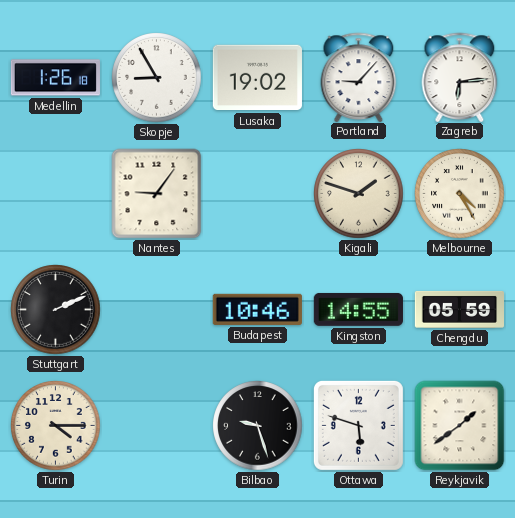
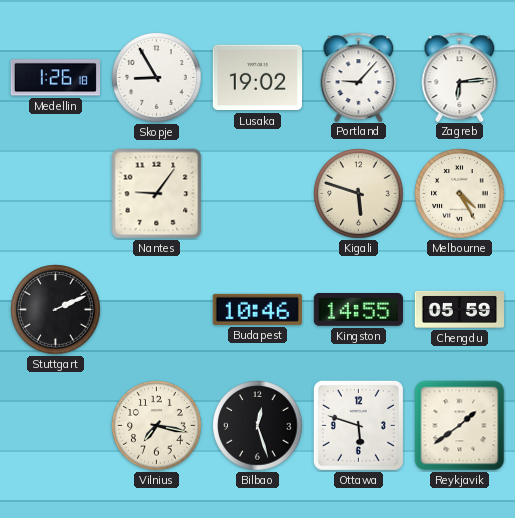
Kigali: 1:48 -> 5:48 (359, 194)
Turin: 4:15 -> none (56, 426)
Vilnius: none -> 7:17 (157, 426)
Bilbao: 9:27 -> 12:27 (258, 426)
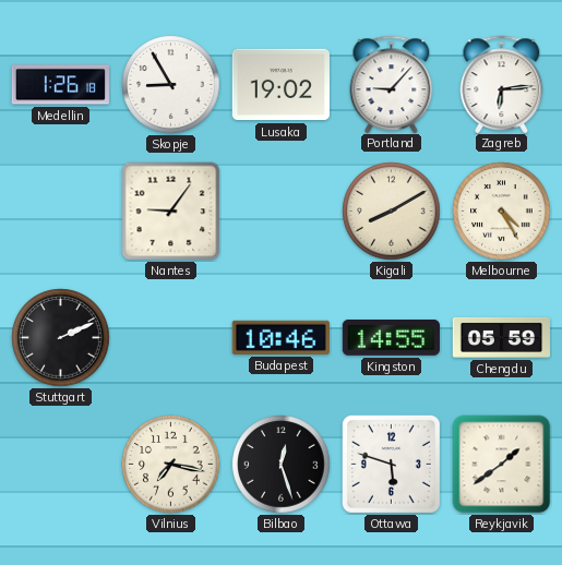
Kigali: 5:48 -> 8:10 (392, 212)
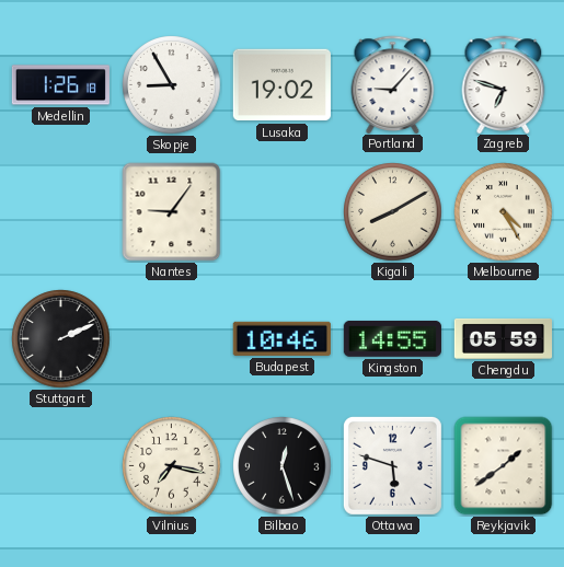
Zagreb: 6:14 -> 6:48 (504, 84)
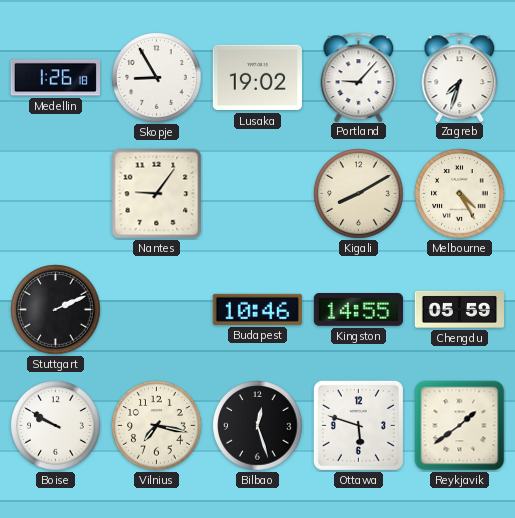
Zagreb: 6:48 -> 7:33 (460, 77)
Boise: none -> 9:50 (56, 426)
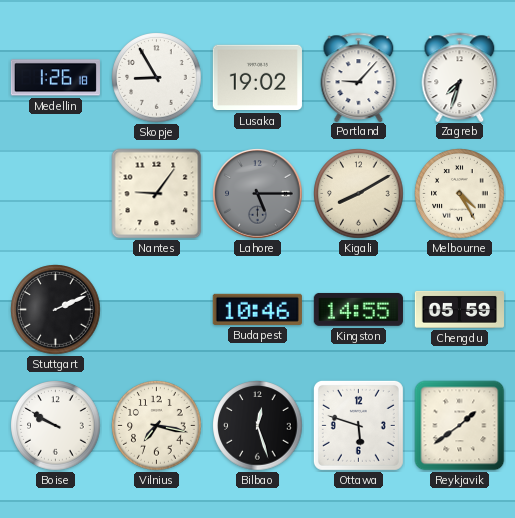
Lahore: none -> 5:15 (258, 194)
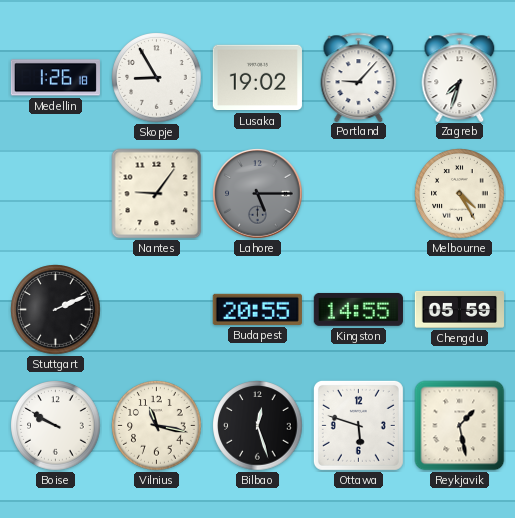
Kigali: 8:10 -> none (359, 194)
Budapest: 10:46 -> 20:55 (257, 309)
Vilnius: 7:17 -> 11:17 (157, 426)
Reykjavik: 1:39 -> 1:28 (460, 426)
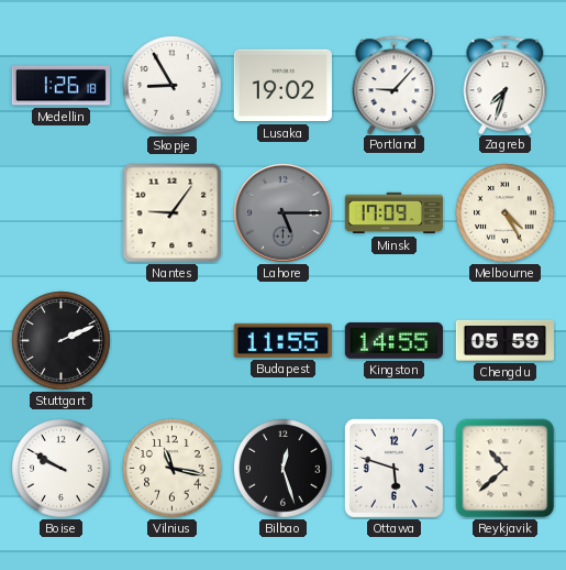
Minsk: none -> 17:09 (393, 213)
Budapest: 20:55 -> 11:55 (282, 340)
Reykjavik: 1:28 -> 10:38 (506, 469)
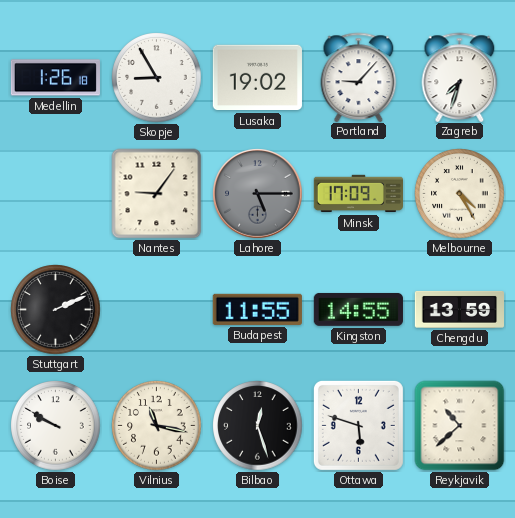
Chengdu: 05:59 -> 13:59 (459, 309)
